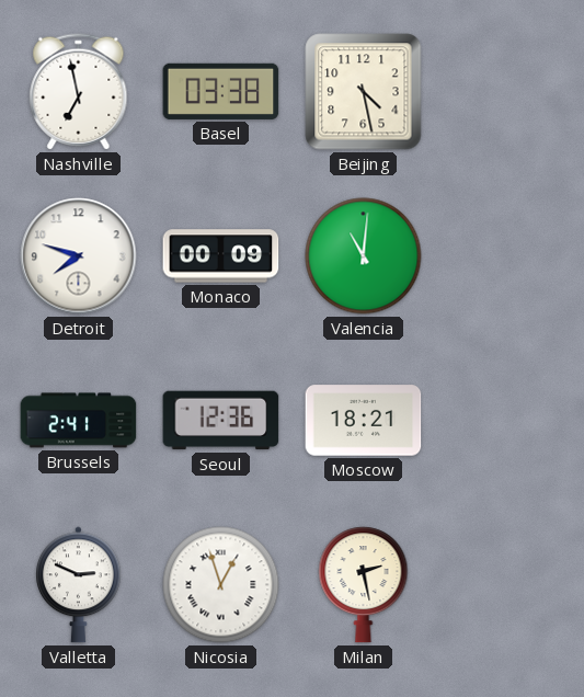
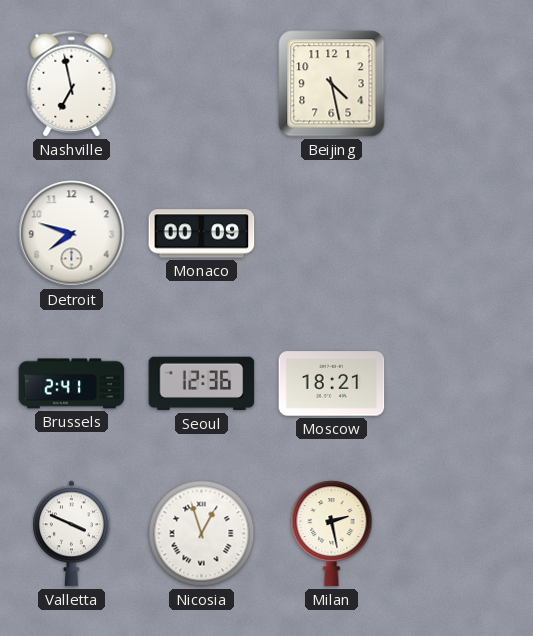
Basel: 03:38 -> none (221, 91)
Valencia: 11:01 -> none (364, 256)
Valletta: 2:49 -> 3:49 (72, 534)
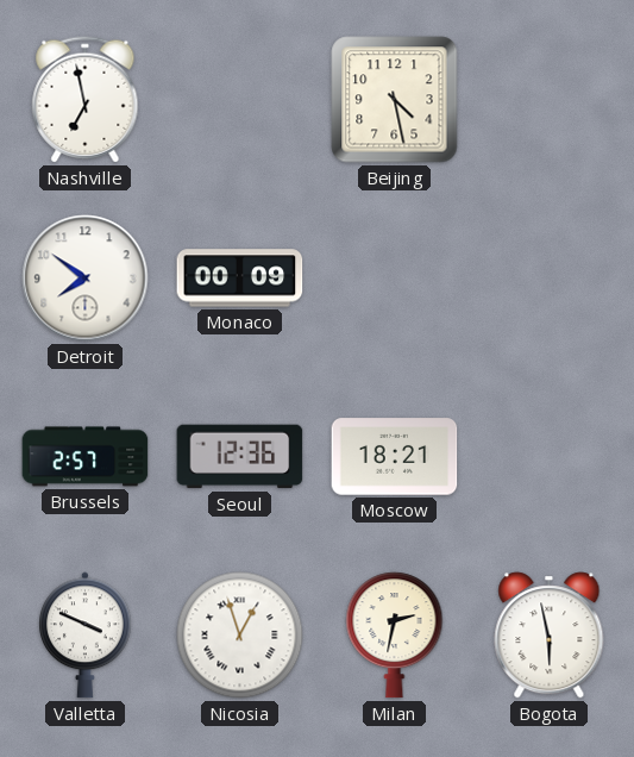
Detroit: 7:48 -> 7:51 (86, 279)
Brussels: 2:41 -> 2:57 (86, 457)
Milan: 2:28 -> 2:32 (395, 636)
Bogota: none -> 5:58 (550, 636)
